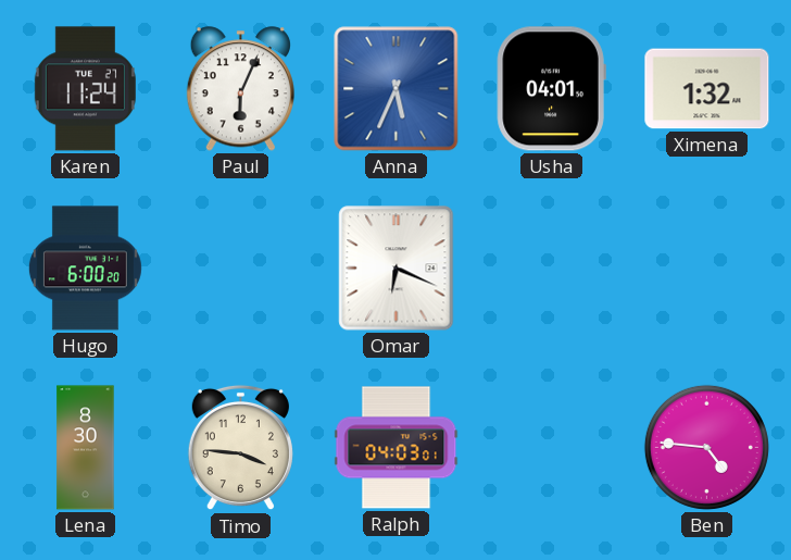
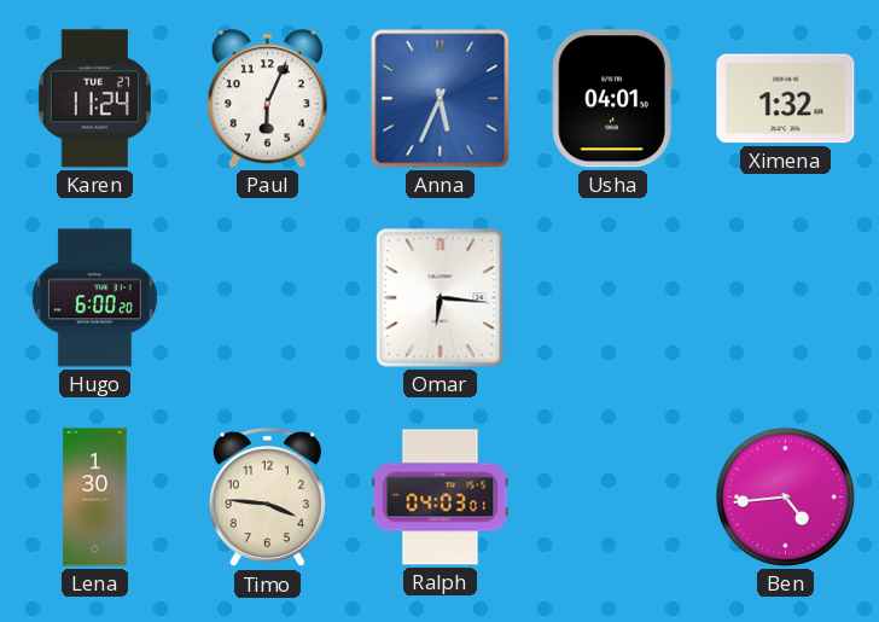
Omar: 6:19 -> 6:16 (441, 298)
Lena: 8:30 -> 1:30 (95, 498)
Ben: 4:46 -> 4:44 (785, 496)
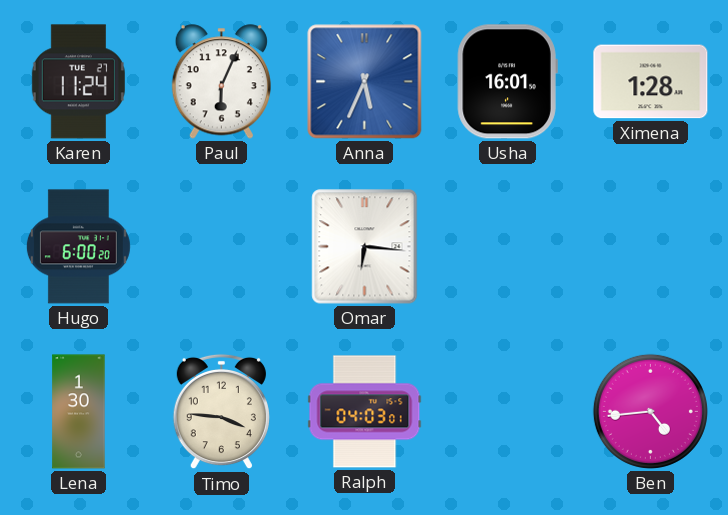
Usha: 04:01 -> 16:01 (507, 82)
Ximena: 1:32 -> 1:28 (651, 82)
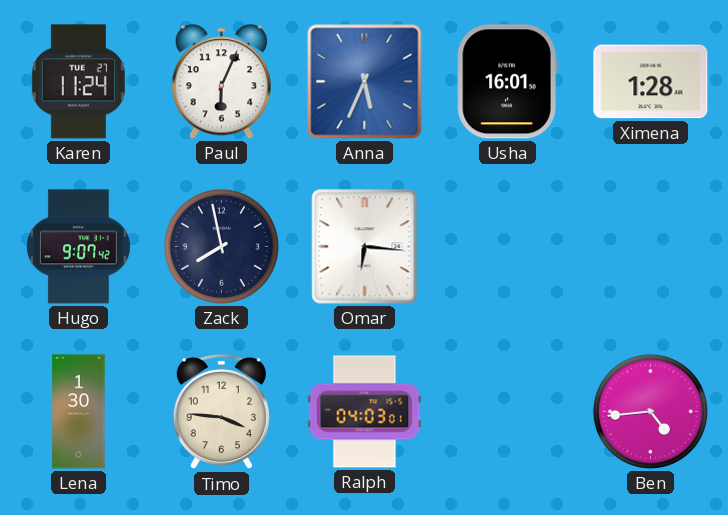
Hugo: 6:00 -> 9:07 (78, 247)
Zack: none -> 7:58 (221, 246)
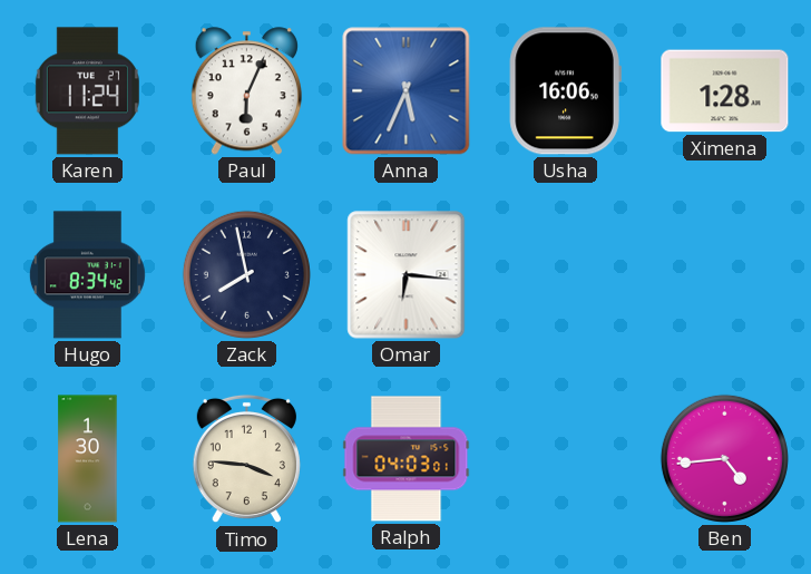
Usha: 16:01 -> 16:06 (565, 91)
Hugo: 9:07 -> 8:34 (87, 275)
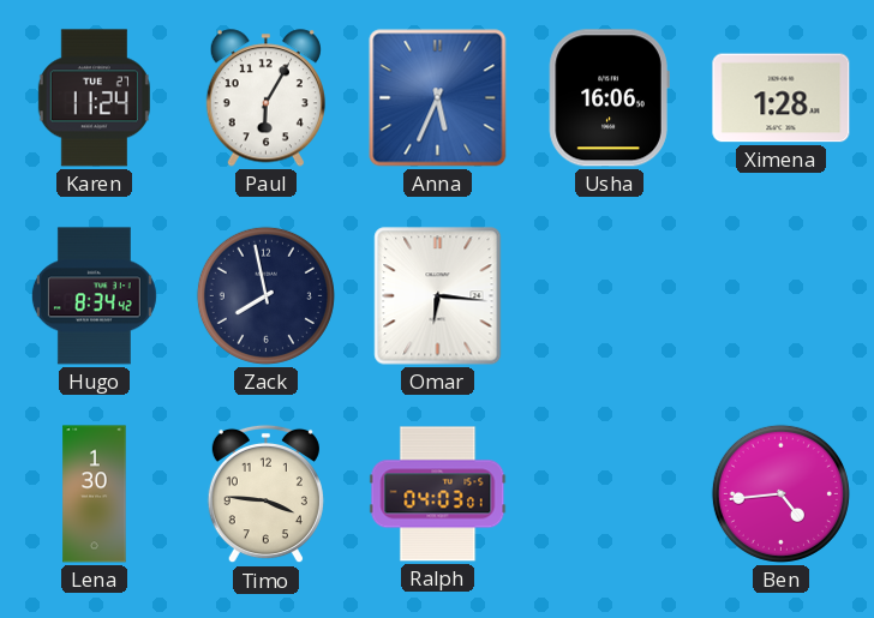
Paul: 6:04 -> 6:05 (265, 98)
